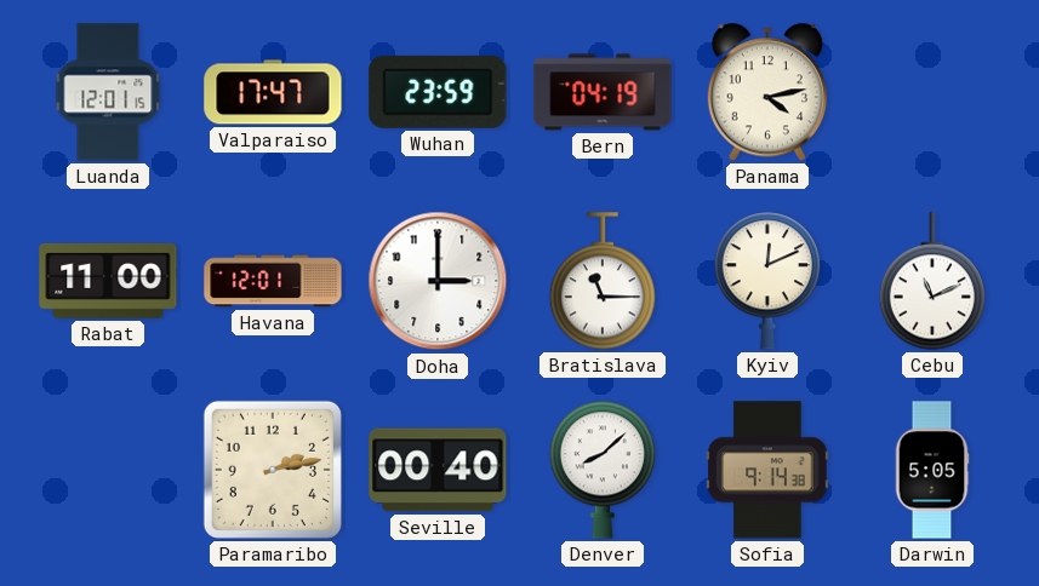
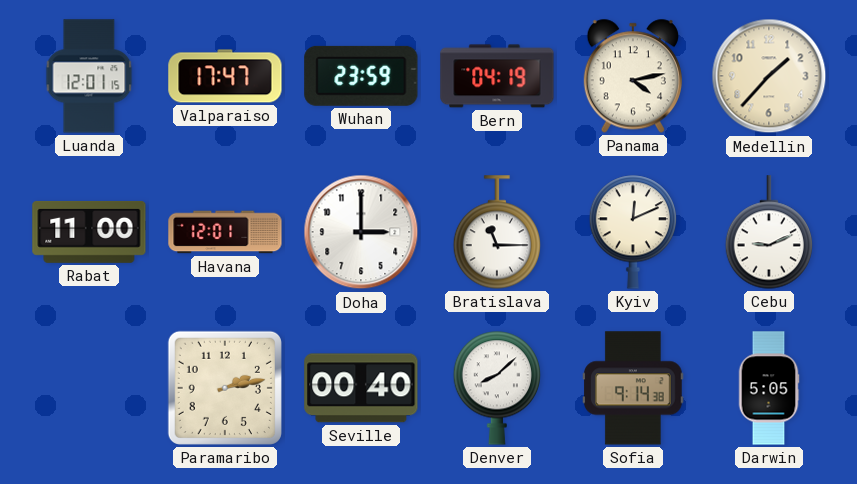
Medellin: none -> 1:37 (769, 76)
Cebu: 11:11 -> 9:11 (768, 232)
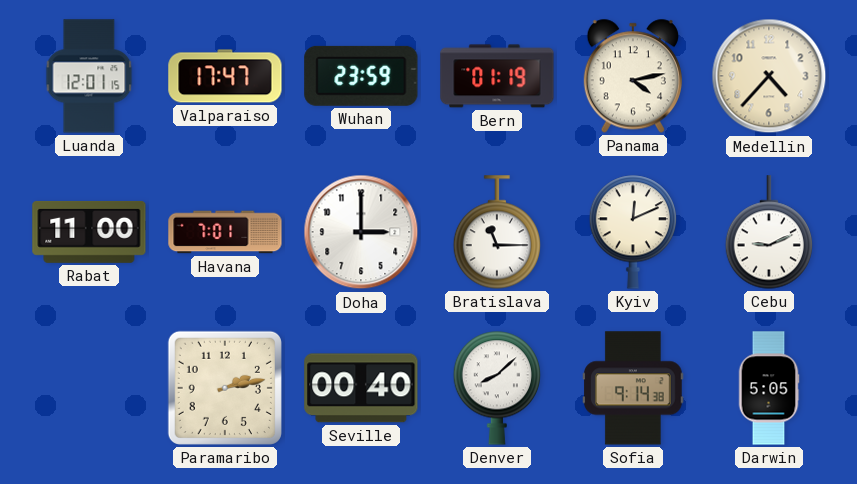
Bern: 04:19 -> 01:19 (497, 76)
Medellin: 1:37 -> 4:37 (769, 76)
Havana: 12:01 -> 7:01 (225, 232)
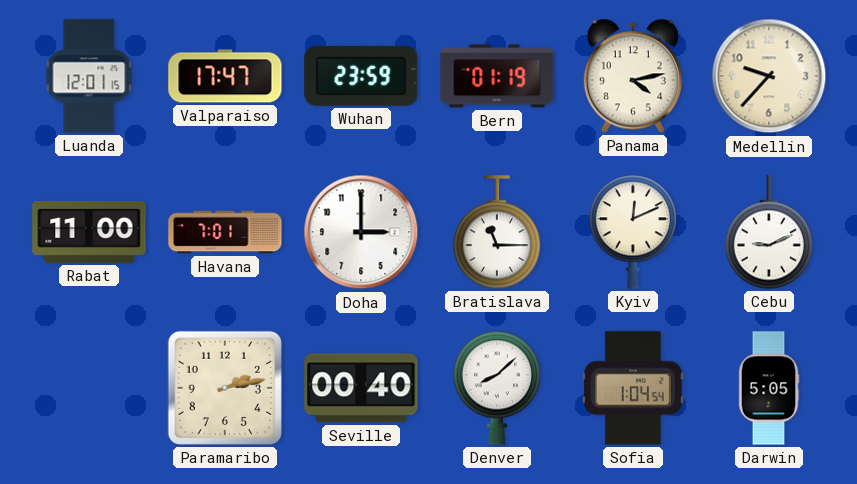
Medellin: 4:37 -> 9:37 (769, 76)
Sofia: 9:14 -> 1:04 (633, 388)
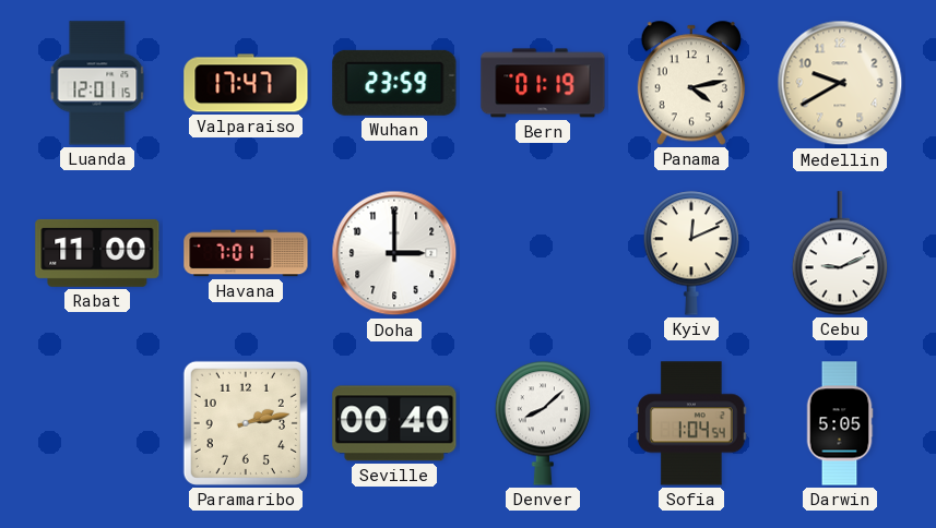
Medellin: 9:37 -> 9:40 (840, 83)
Bratislava: 11:15 -> none (496, 232)
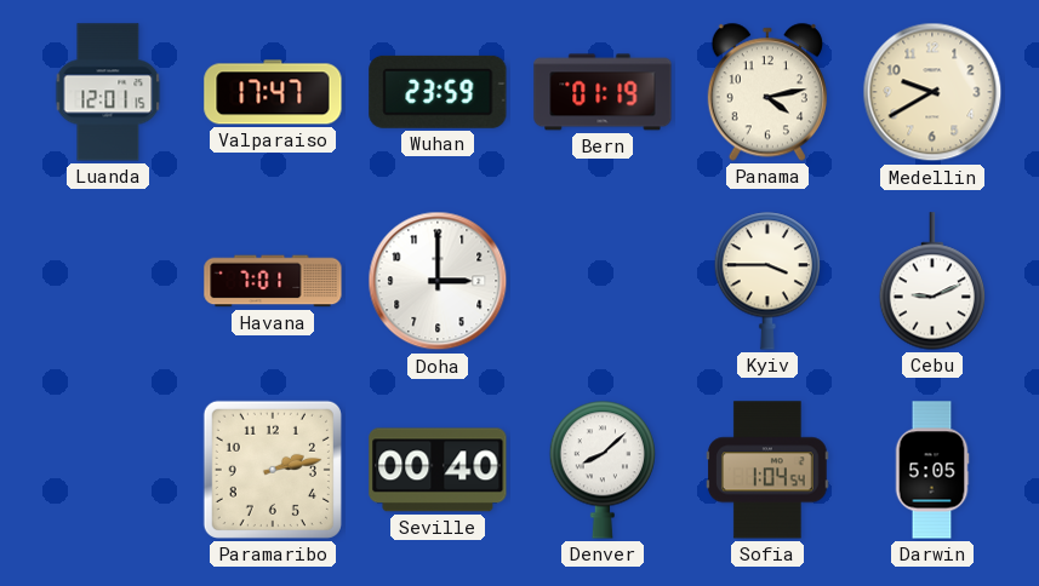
Rabat: 11:00 -> none (97, 253)
Kyiv: 12:11 -> 3:45 (766, 281)
